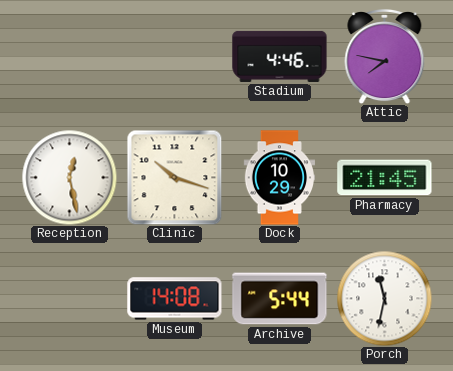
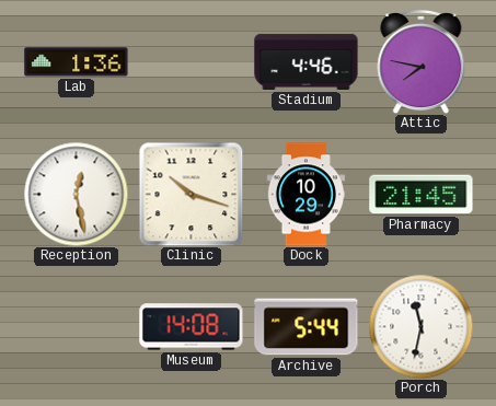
Lab: none -> 1:36 (77, 62)
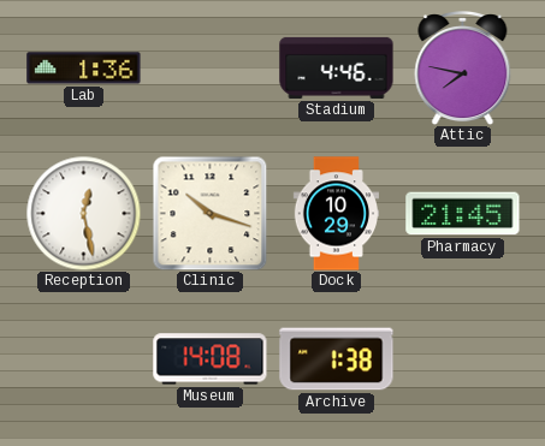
Archive: 5:44 -> 1:38 (337, 359)
Porch: 11:32 -> none (420, 326)
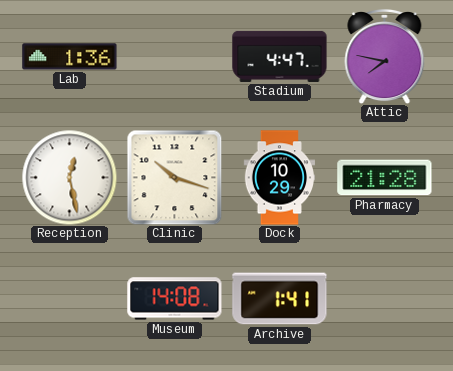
Stadium: 4:46 -> 4:47 (280, 56)
Pharmacy: 21:45 -> 21:28 (385, 178)
Archive: 1:38 -> 1:41 (280, 299)
